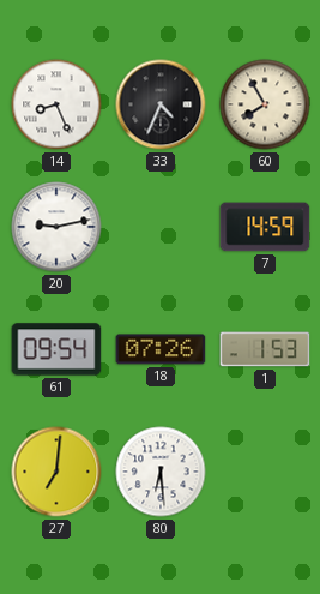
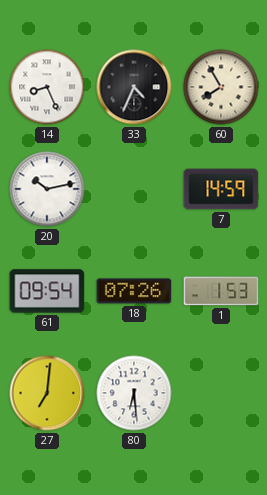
20: 9:13 -> 10:13 (47, 189)
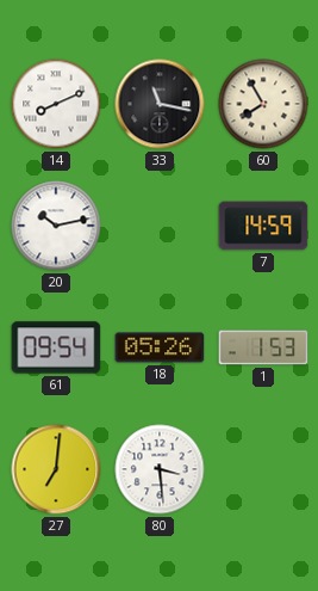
14: 8:26 -> 8:11 (56, 104)
33: 4:34 -> 11:17 (160, 104)
18: 07:26 -> 05:26 (160, 347)
80: 6:29 -> 3:29 (160, 469)
